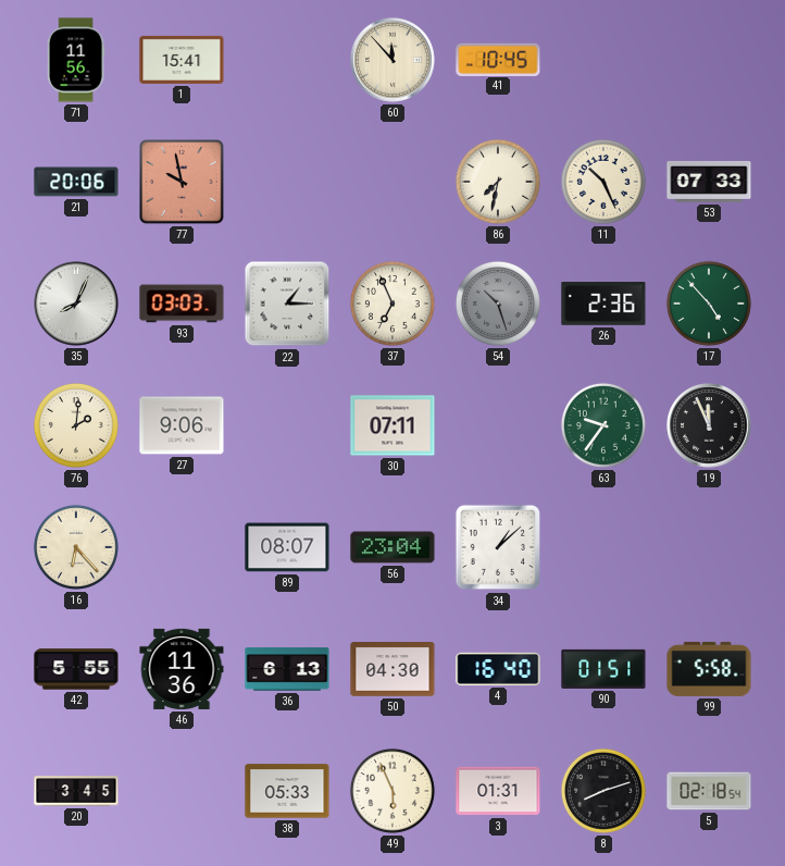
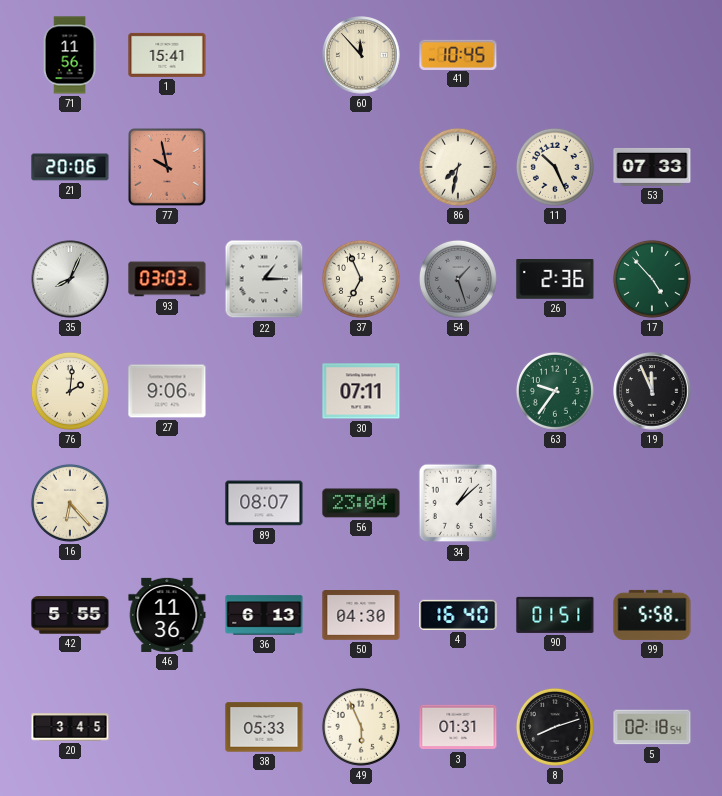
54: 10:27 -> 1:27 (458, 279)
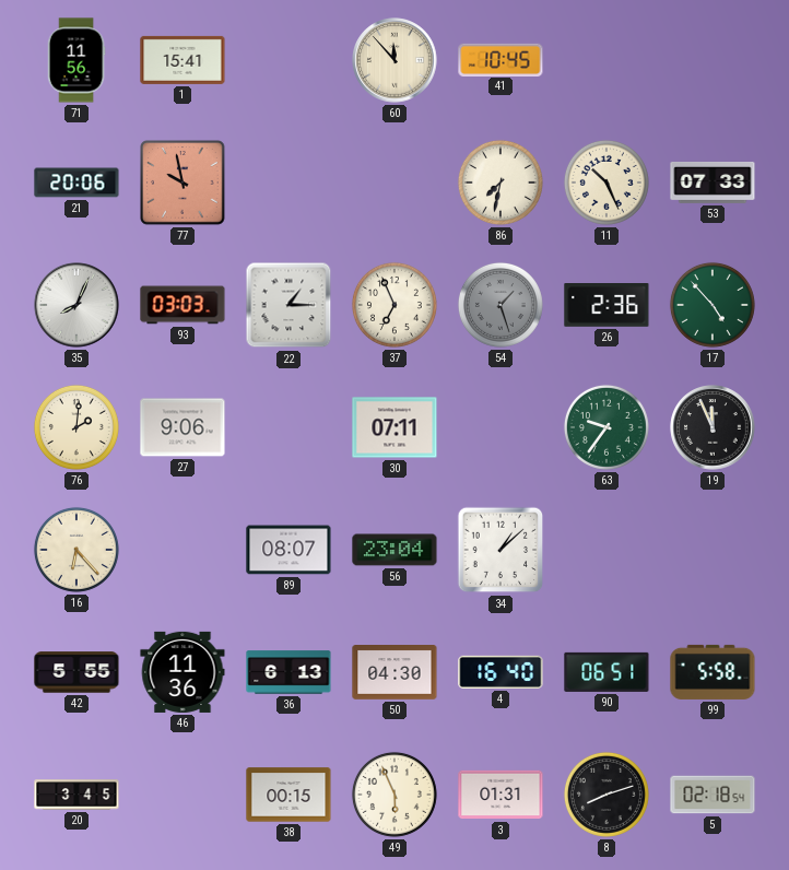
90: 01:51 -> 06:51 (607, 672)
38: 05:33 -> 00:15 (288, 795)
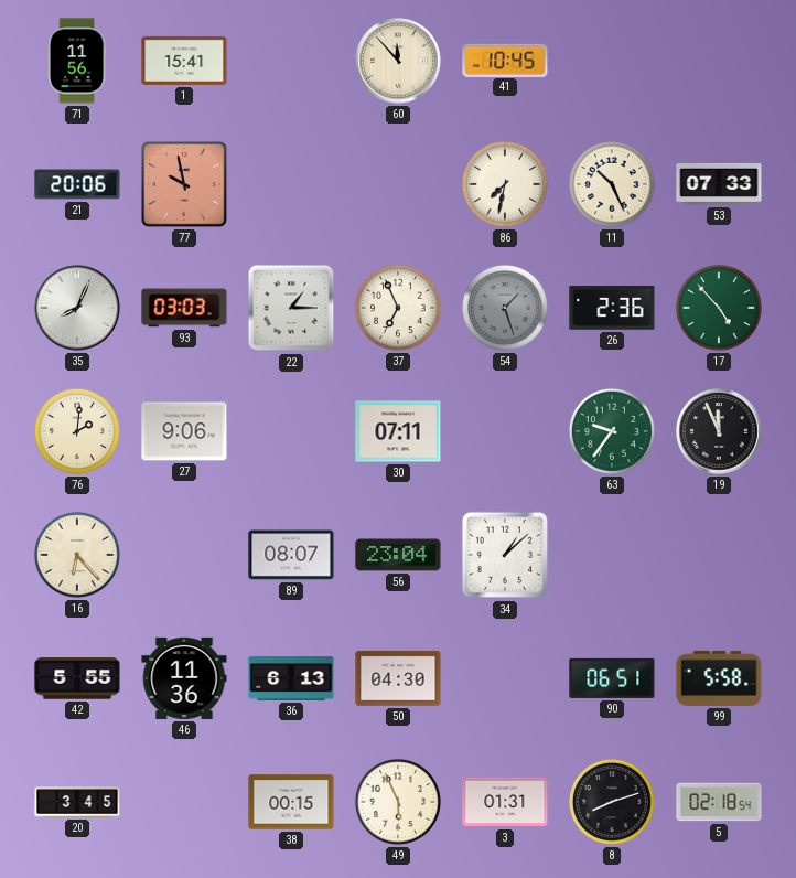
4: 16:40 -> none (501, 672)
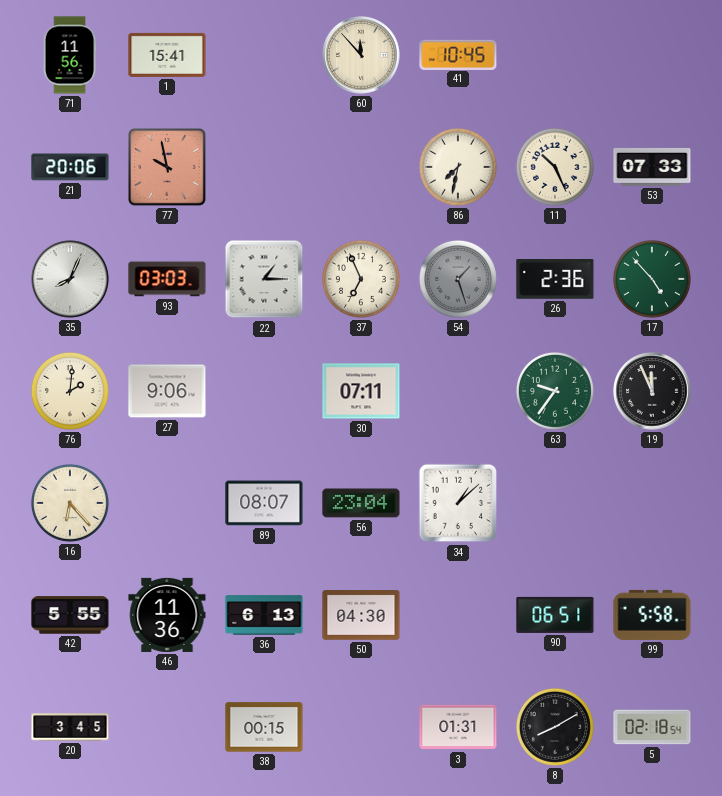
49: 5:56 -> none (398, 802)
8: 8:12 -> 8:10 (555, 727)
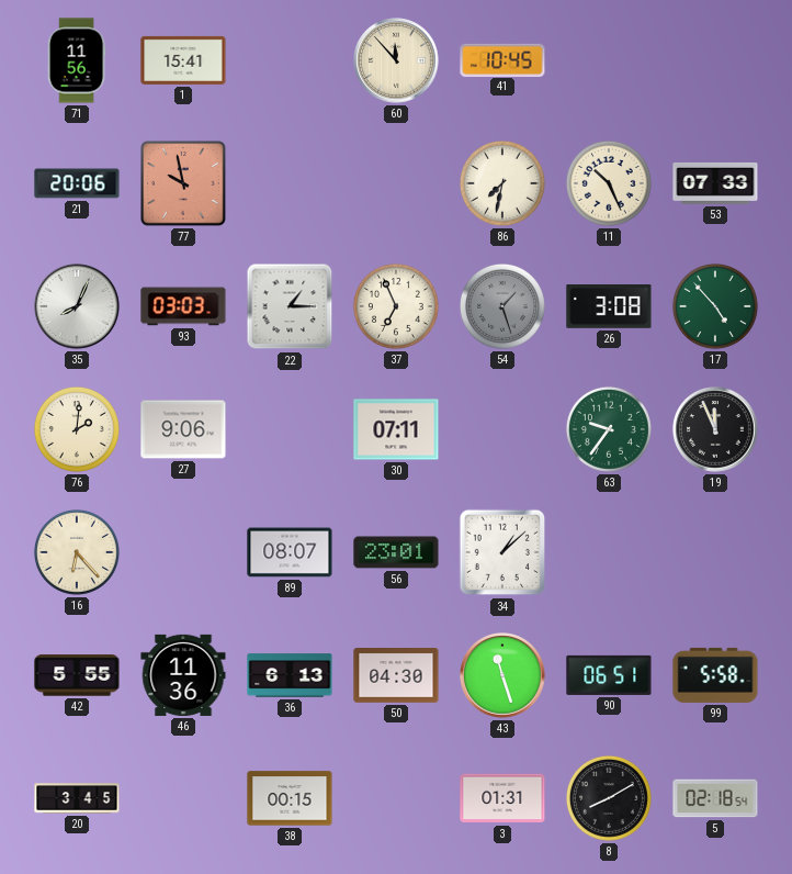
26: 2:36 -> 3:08 (609, 307)
56: 23:04 -> 23:01 (396, 552)
43: none -> 11:27 (502, 675)
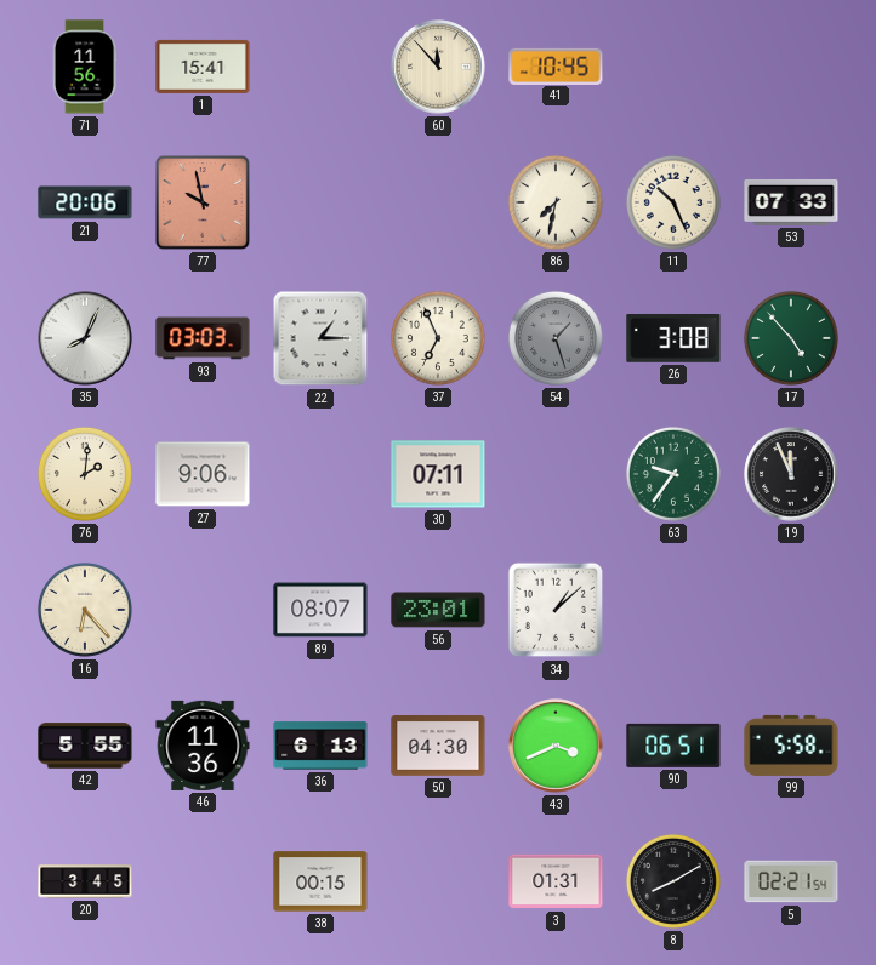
43: 11:27 -> 3:41 (556, 746)
5: 02:18 -> 02:21 (791, 881)
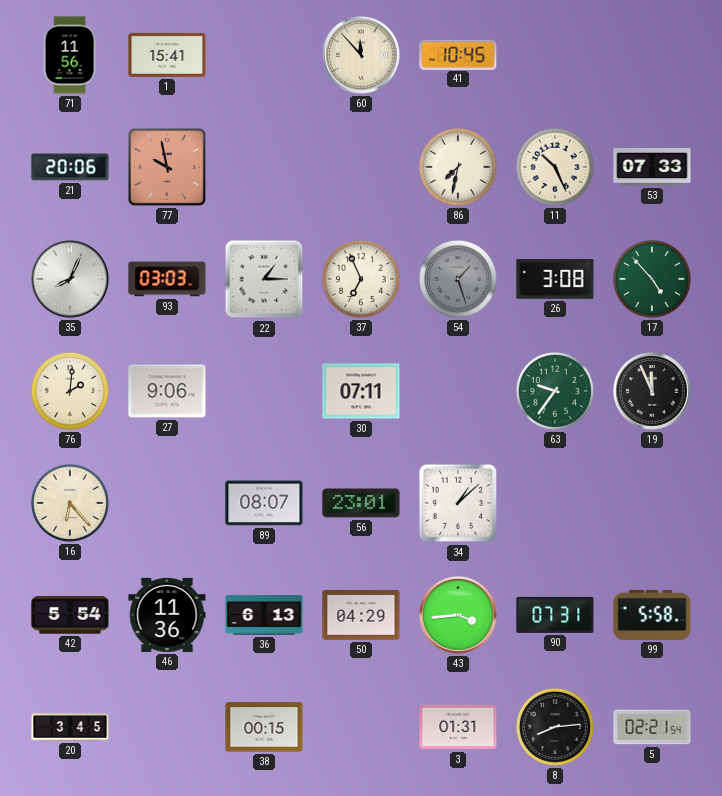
42: 5:55 -> 5:54 (70, 615)
50: 04:30 -> 04:29 (361, 616)
43: 3:41 -> 3:44 (458, 615)
90: 06:51 -> 07:31 (555, 615)
8: 8:10 -> 8:14 (555, 727)
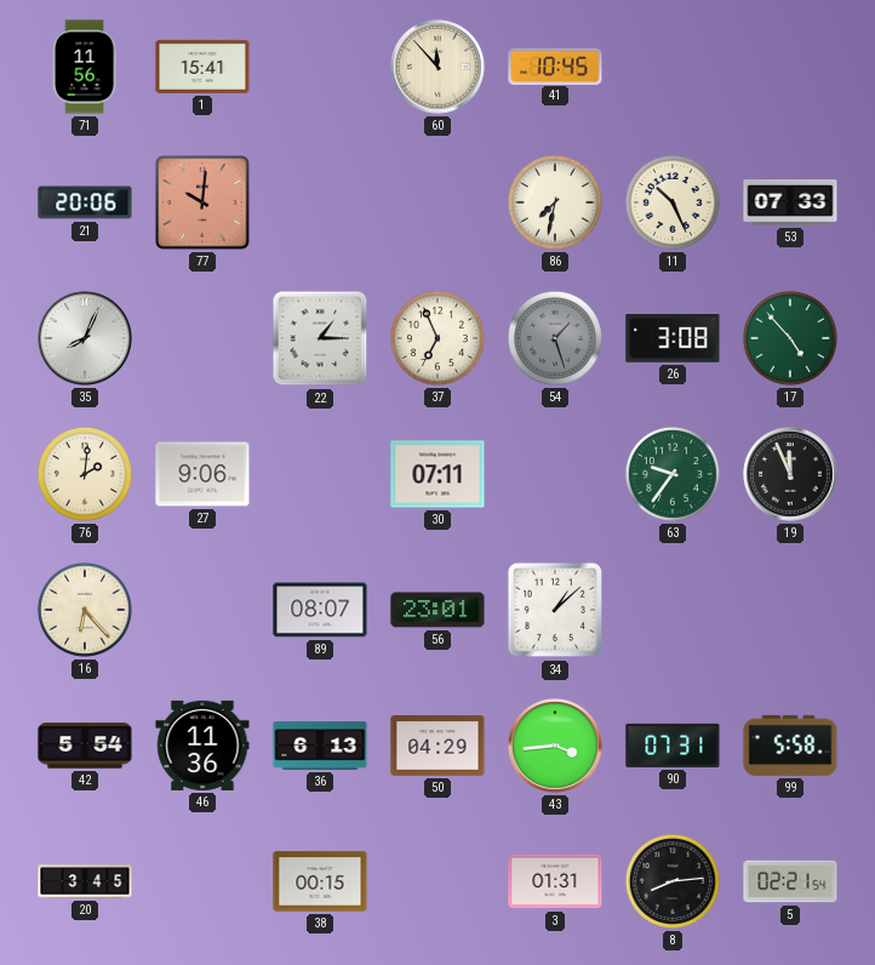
77: 9:58 -> 10:01 (202, 202)
93: 03:03 -> none (167, 279)
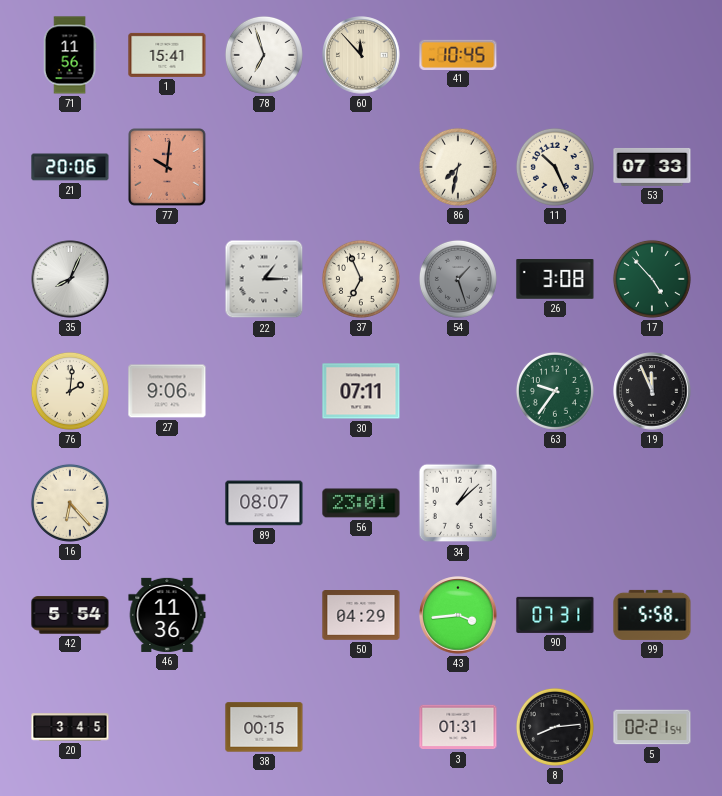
78: none -> 6:57 (264, 55)
36: 6:13 -> none (320, 746)
